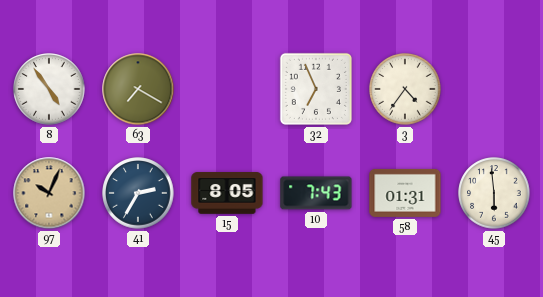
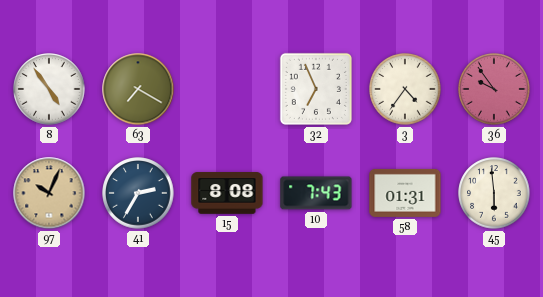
36: none -> 9:54 (494, 89)
15: 8:05 -> 8:08 (227, 193)
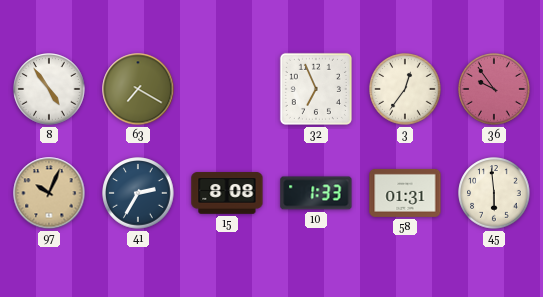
3: 4:36 -> 12:36 (405, 89)
10: 7:43 -> 1:33 (316, 193)
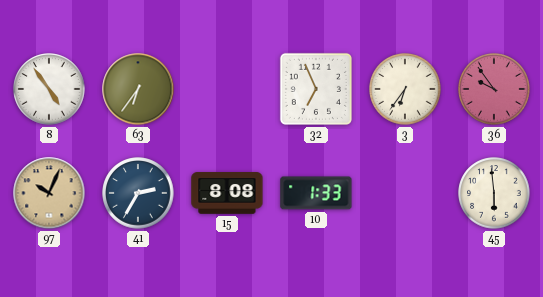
63: 7:20 -> 6:36 (138, 89)
3: 12:36 -> 6:36 (405, 89)
58: 01:31 -> none (405, 193)
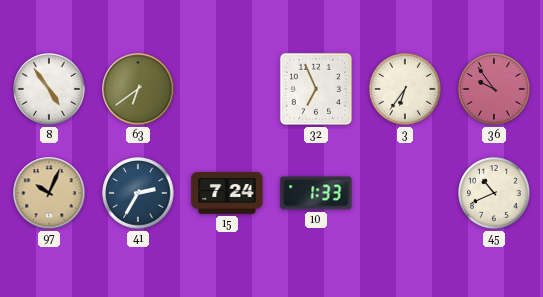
63: 6:36 -> 6:39 (138, 89)
15: 8:08 -> 7:24 (227, 193)
45: 5:59 -> 10:41 (494, 193)
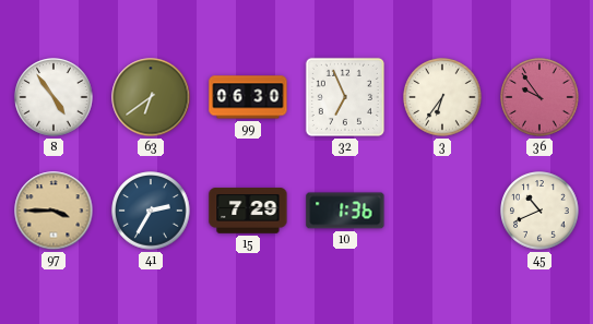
99: none -> 06:30 (248, 97)
97: 10:04 -> 3:45 (54, 211)
15: 7:24 -> 7:29 (248, 211)
10: 1:33 -> 1:36 (345, 211)
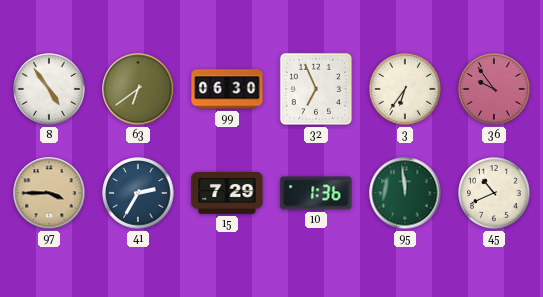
95: none -> 11:59 (405, 193)
